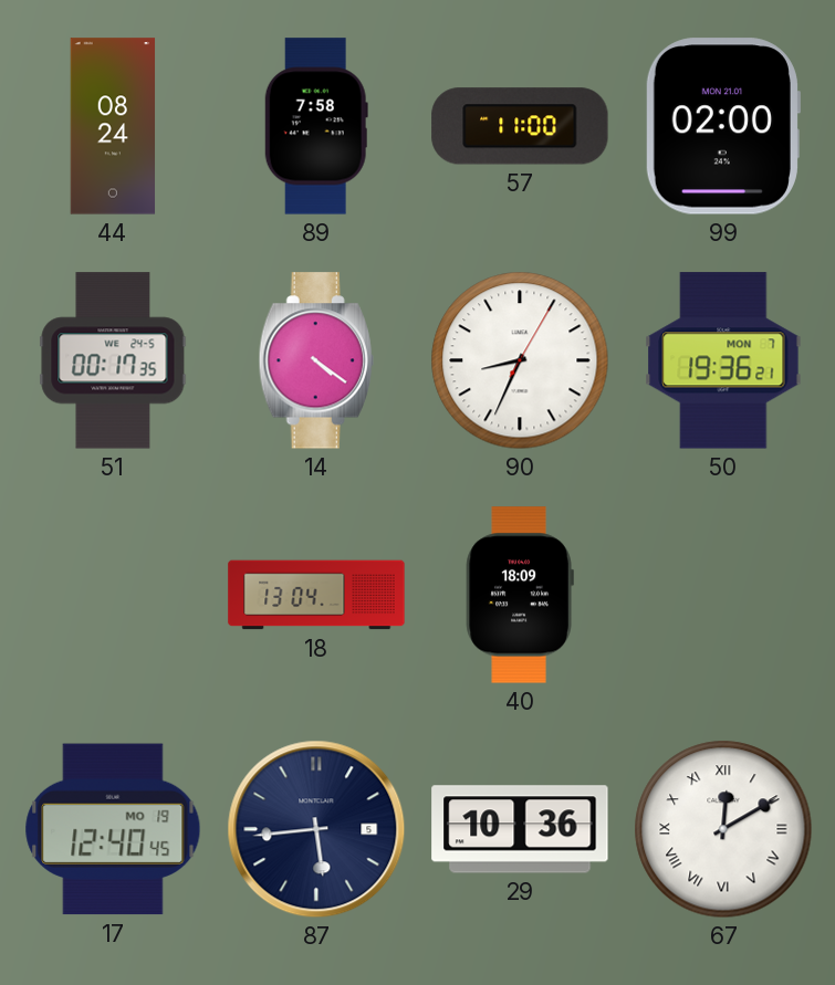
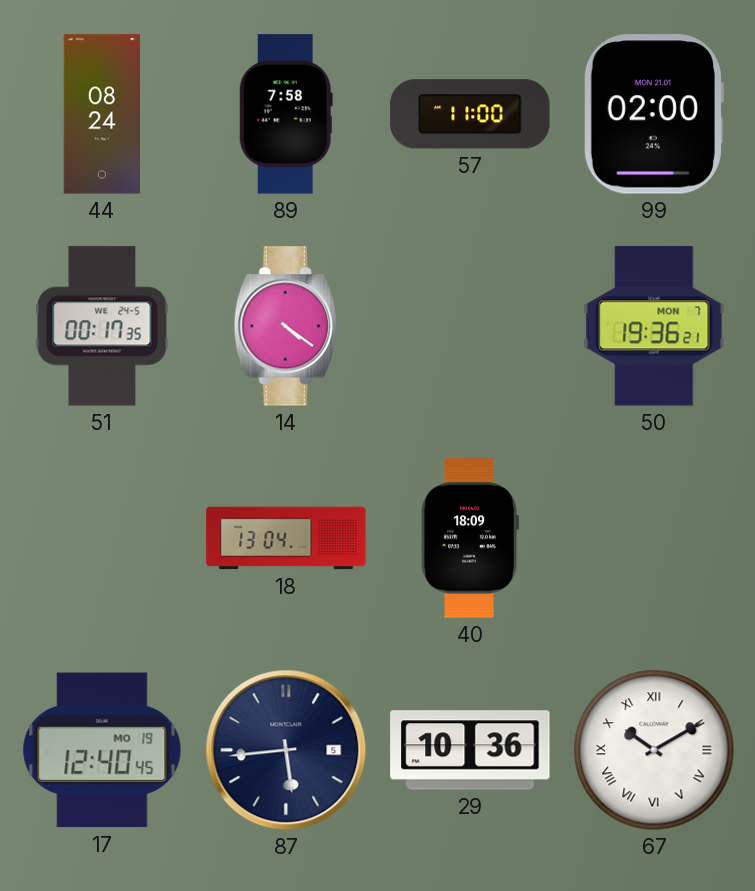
90: 8:34 -> none (520, 360)
67: 12:10 -> 10:10 (654, 750)
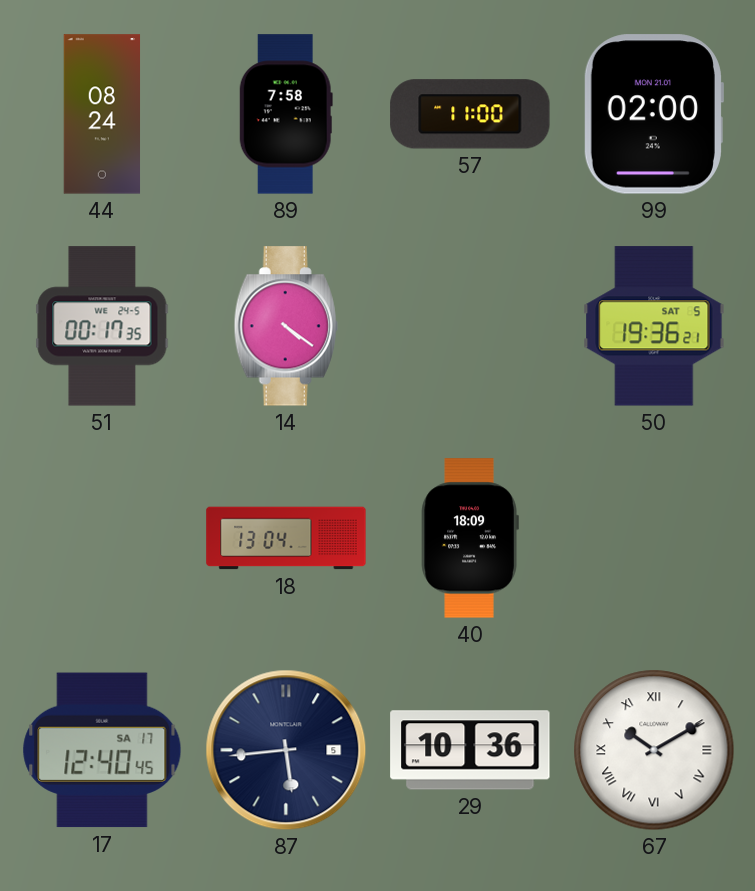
50 date: MON 7 -> SAT 5 (654, 326)
17 date: MO 19 -> SA 17 (102, 750)
